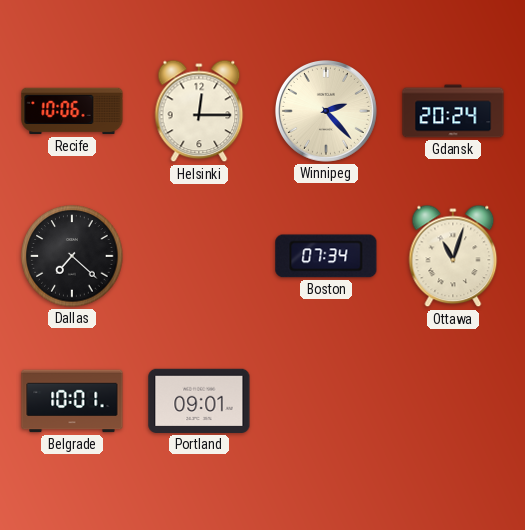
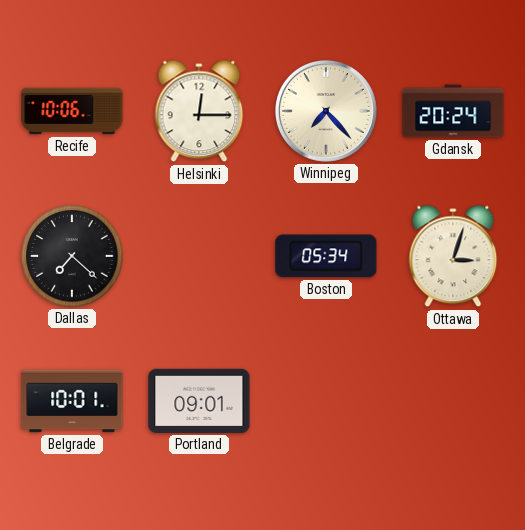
Winnipeg: 2:23 -> 7:23 (327, 112)
Boston: 07:34 -> 05:34 (326, 256)
Ottawa: 11:03 -> 3:03 (453, 256)
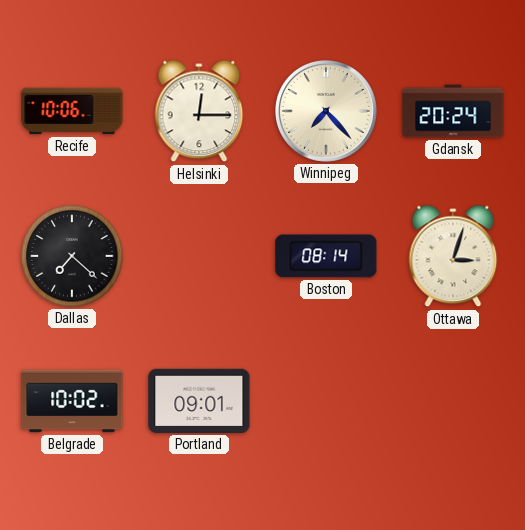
Boston: 05:34 -> 08:14 (326, 256)
Belgrade: 10:01 -> 10:02 (72, 401)
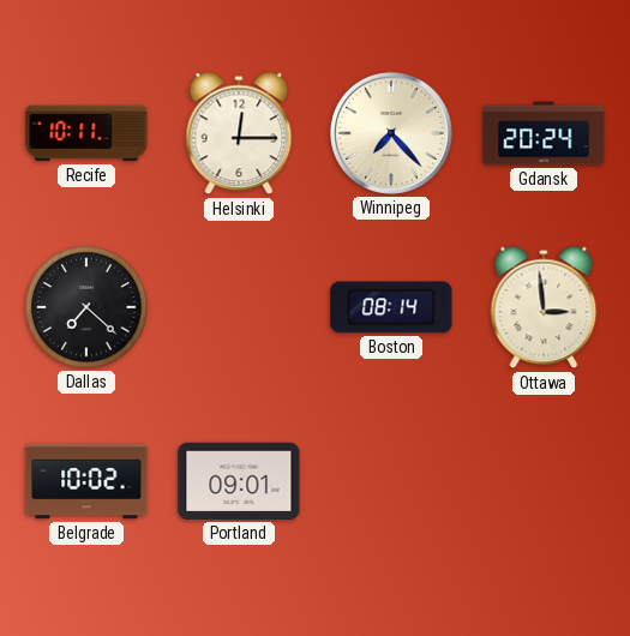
Recife: 10:06 -> 10:11 (86, 133)
Ottawa: 3:03 -> 2:59 (544, 307)
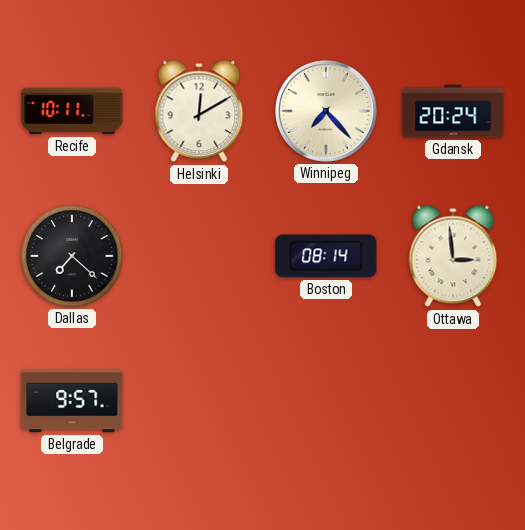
Helsinki: 12:15 -> 12:10 (199, 111)
Belgrade: 10:02 -> 9:57 (72, 401)
Portland: 09:01 -> none (239, 481)
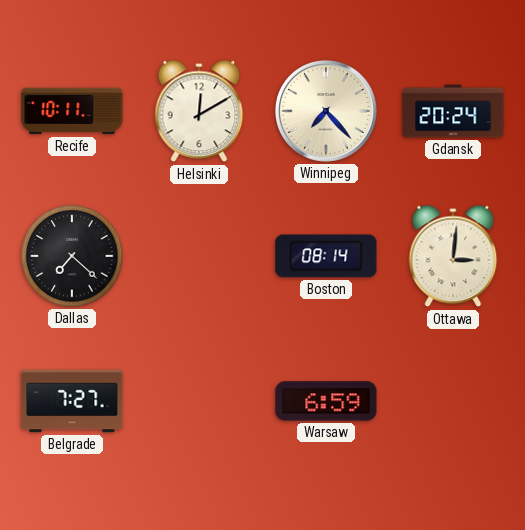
Ottawa: 2:59 -> 3:01 (453, 256)
Belgrade: 9:57 -> 7:27 (72, 401)
Warsaw: none -> 6:59 (326, 401)
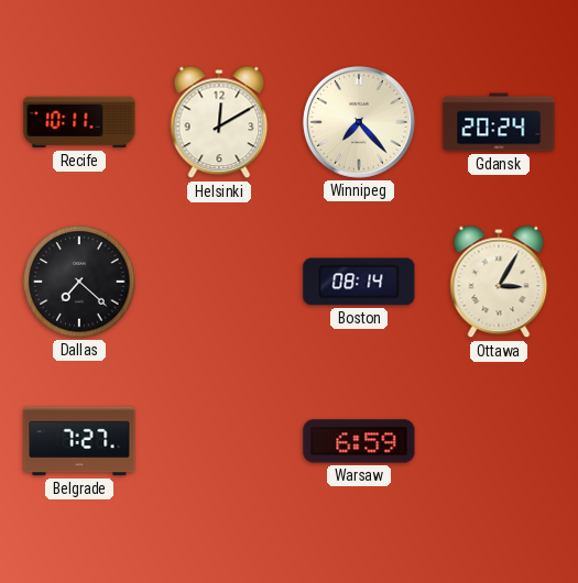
Ottawa: 3:01 -> 3:05 (499, 282)
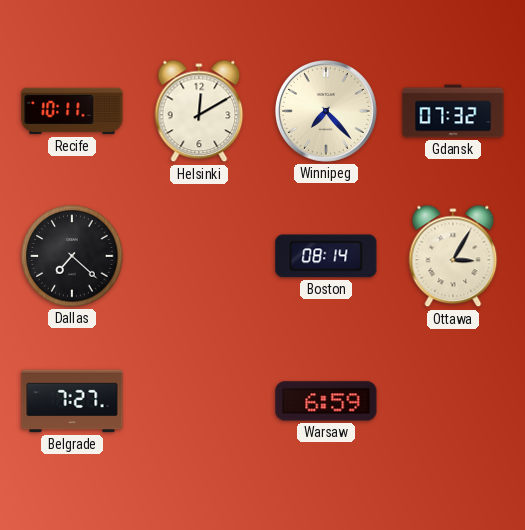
Gdansk: 20:24 -> 07:32 (453, 111)
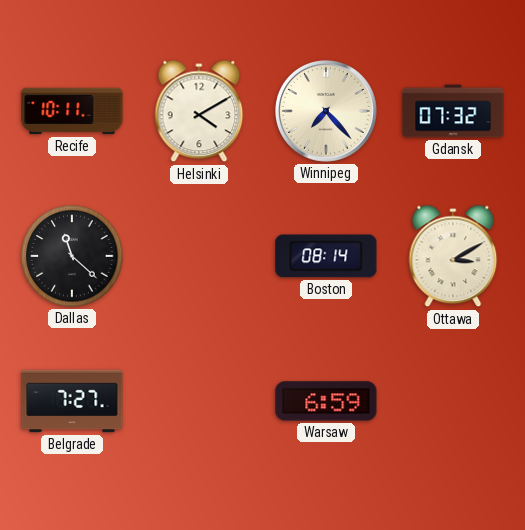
Helsinki: 12:10 -> 4:10 (199, 111)
Dallas: 7:22 -> 11:22 (72, 256)
Ottawa: 3:05 -> 3:10 (453, 256)
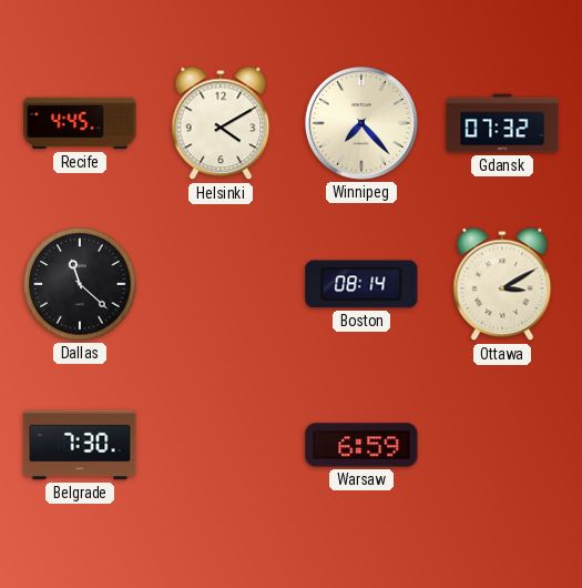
Recife: 10:11 -> 4:45 (80, 123)
Belgrade: 7:27 -> 7:30 (80, 445)
